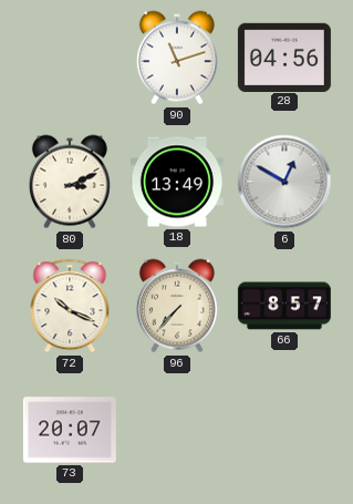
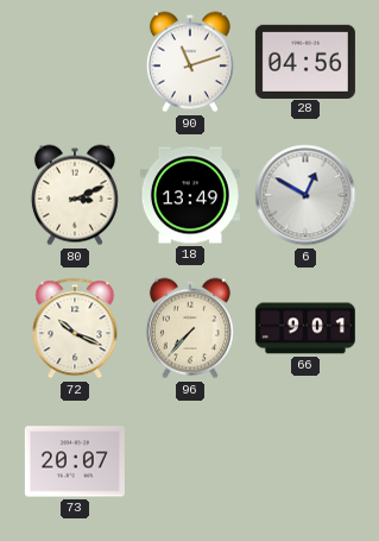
66: 8:57 -> 9:01 (305, 328)
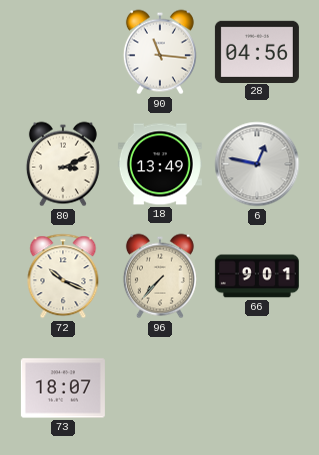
90: 11:12 -> 11:16 (160, 52)
6: 12:50 -> 12:47 (257, 164)
73: 20:07 -> 18:07 (63, 388)
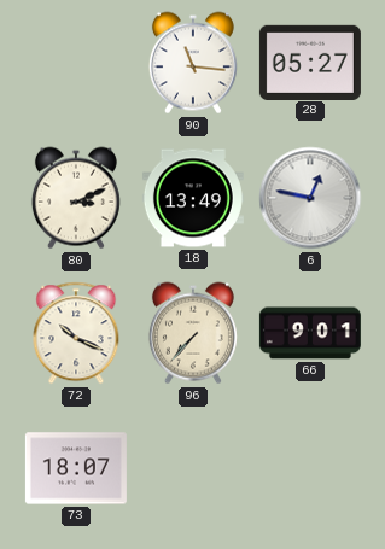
28: 04:56 -> 05:27 (310, 62)
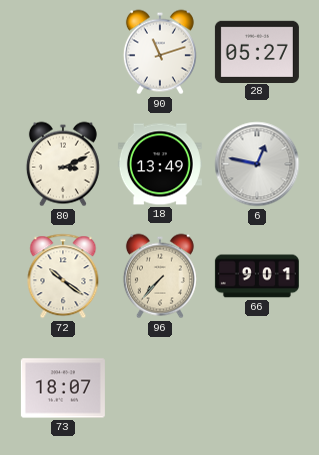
90: 11:16 -> 11:12 (160, 52)
72: 10:19 -> 10:21 (63, 276)
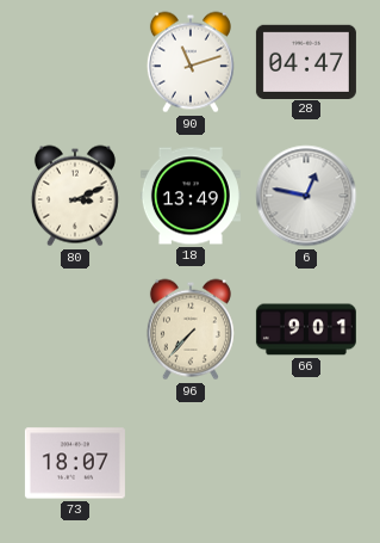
28: 05:27 -> 04:47 (306, 61)
72: 10:21 -> none (63, 276)
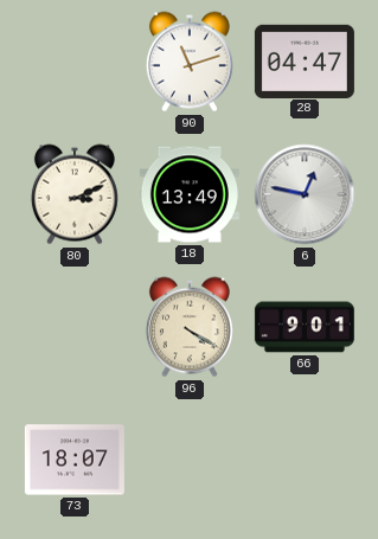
96: 7:37 -> 4:20 (190, 327)
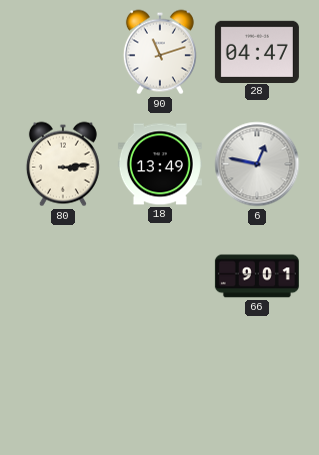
80: 3:11 -> 3:14 (63, 164)
96: 4:20 -> none (190, 327)
73: 18:07 -> none (75, 460)
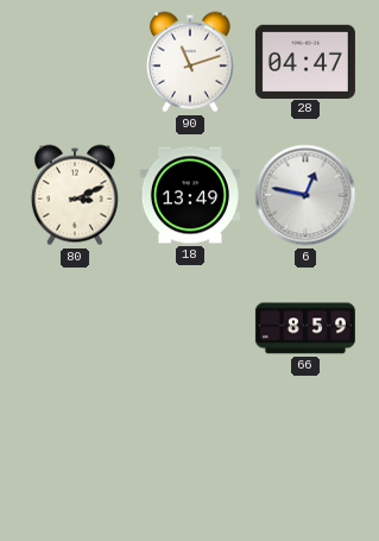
80: 3:14 -> 3:11 (75, 195)
66: 9:01 -> 8:59 (305, 328)
